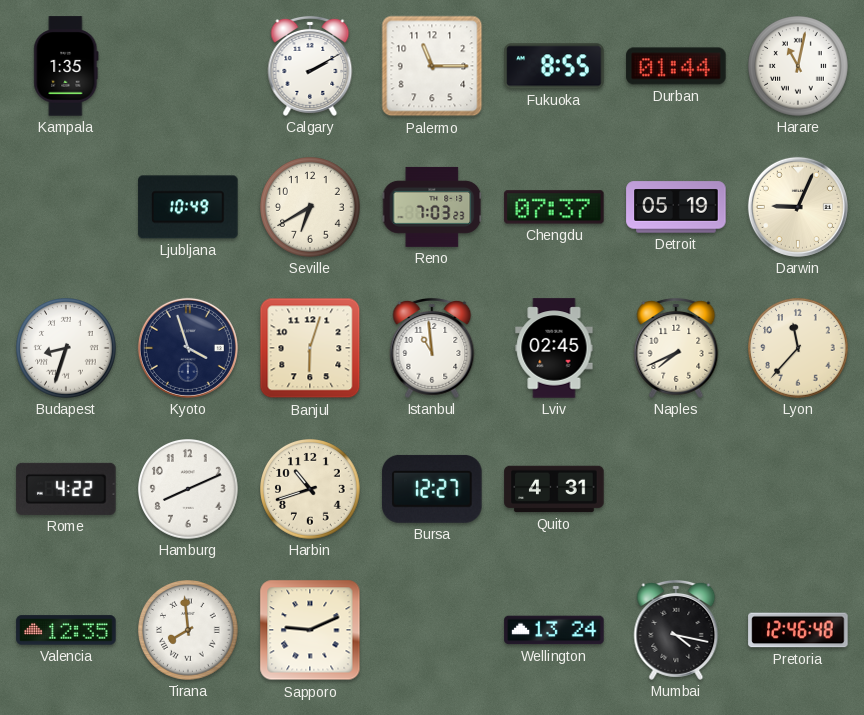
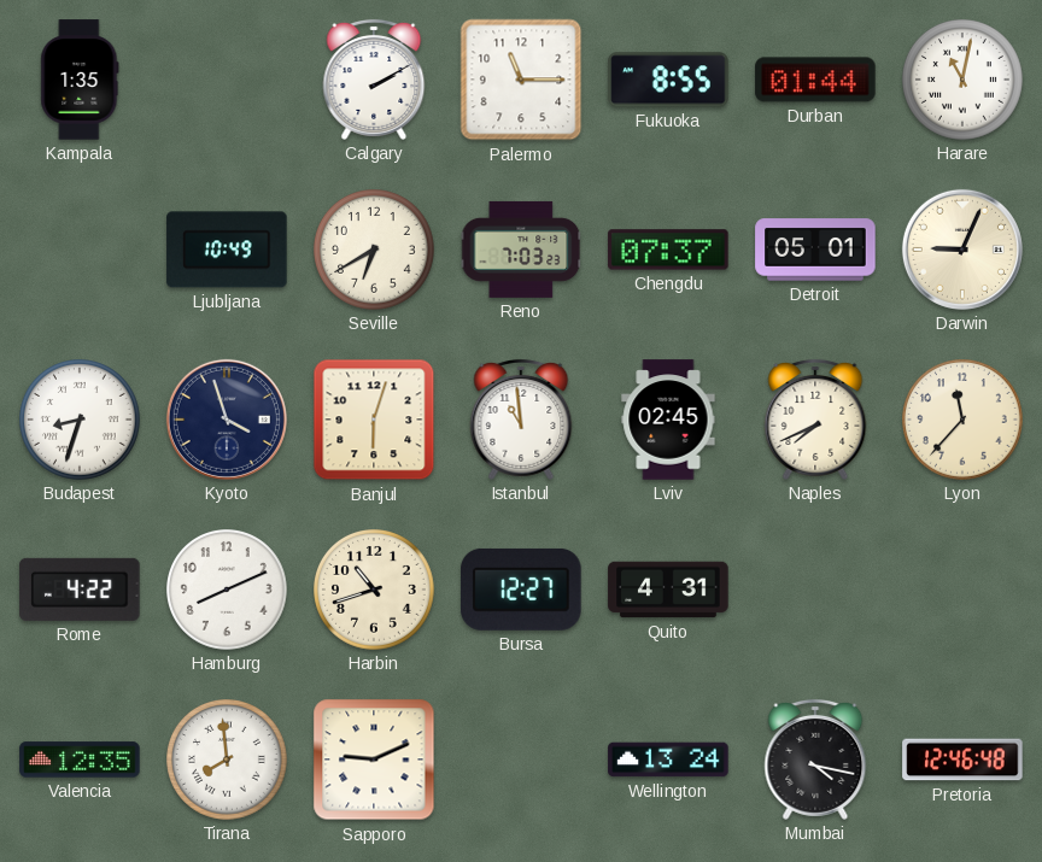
Detroit: 05:19 -> 05:01 (815, 250)
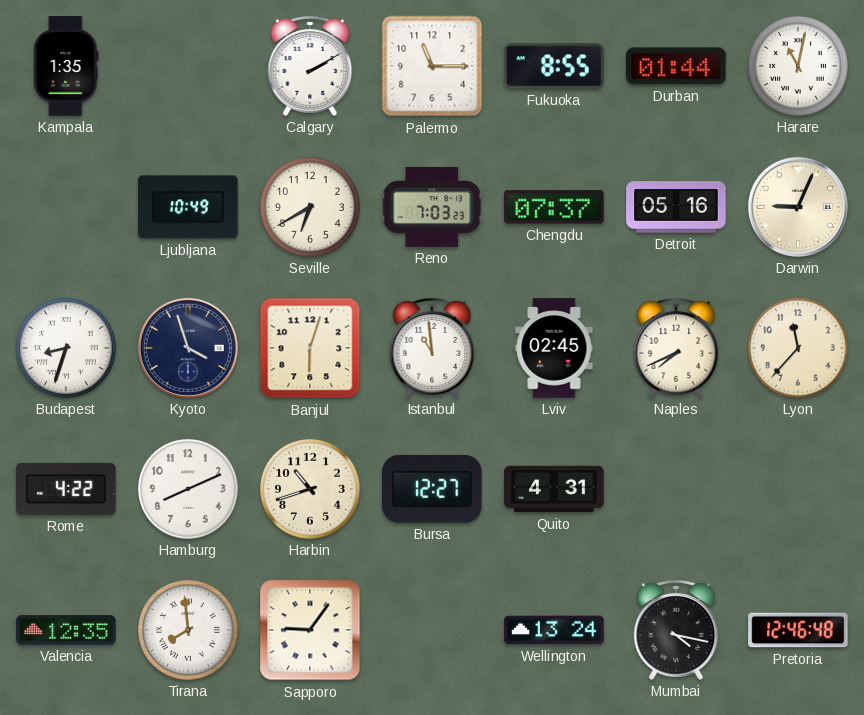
Detroit: 05:01 -> 05:16 (676, 207)
Sapporo: 9:11 -> 9:06 (310, 630)
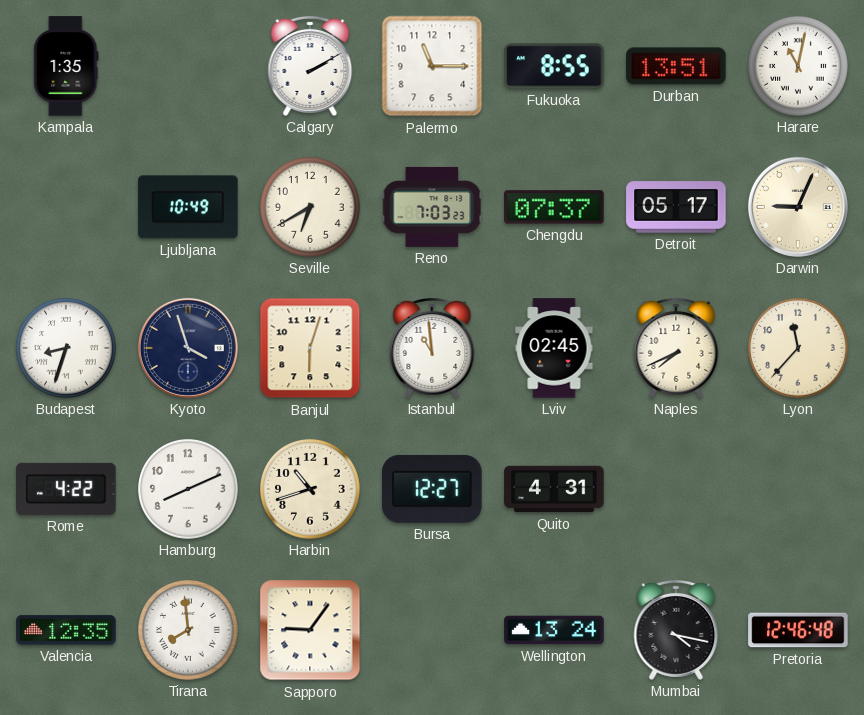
Durban: 01:44 -> 13:51 (676, 66)
Detroit: 05:16 -> 05:17 (676, 207)
